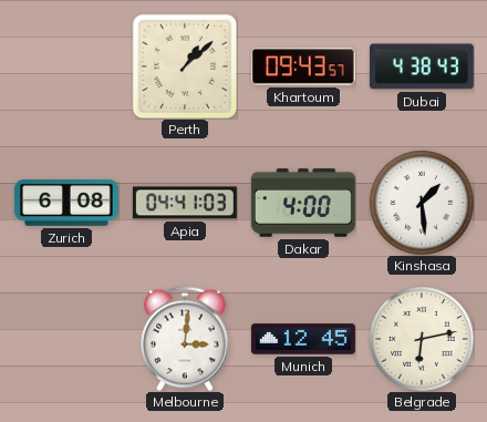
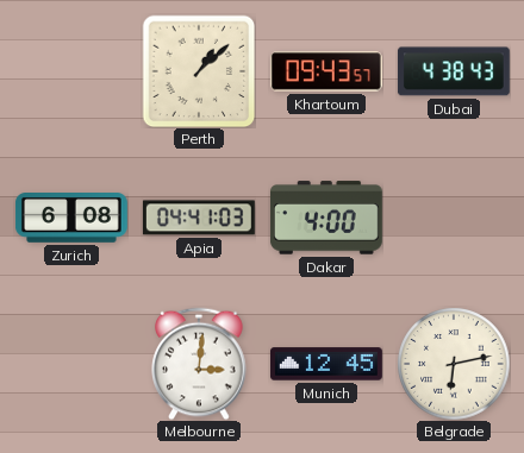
Kinshasa: 1:29 -> none (422, 203)
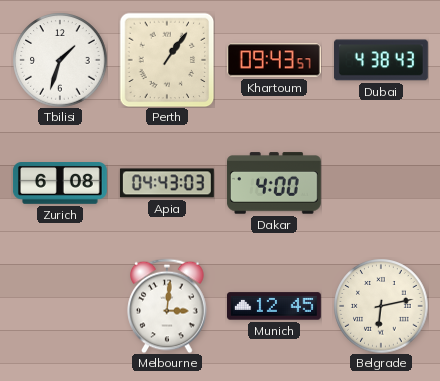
Tbilisi: none -> 1:33 (60, 60)
Perth: 1:08 -> 1:06 (167, 60)
Apia: 04:41 -> 04:43 (167, 183)
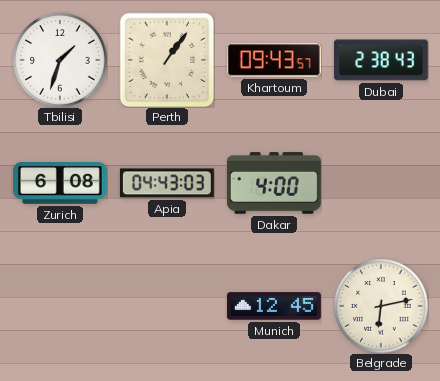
Dubai: 4:38 -> 2:38 (381, 60)
Melbourne: 3:01 -> none (167, 306)
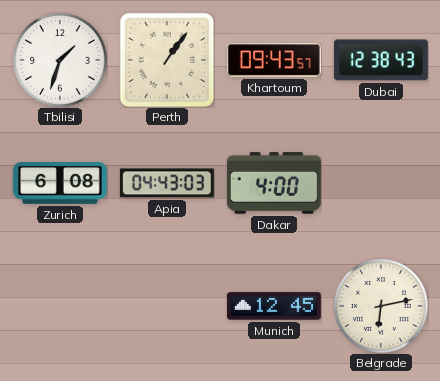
Dubai: 2:38 -> 12:38 (381, 60)
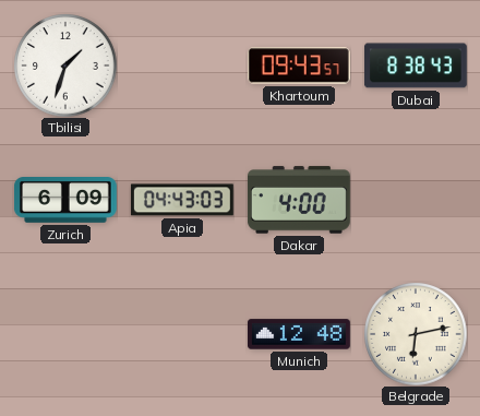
Perth: 1:06 -> none (167, 60)
Dubai: 12:38 -> 8:38 (416, 66)
Zurich: 6:08 -> 6:09 (65, 201)
Munich: 12:45 -> 12:48 (299, 334)
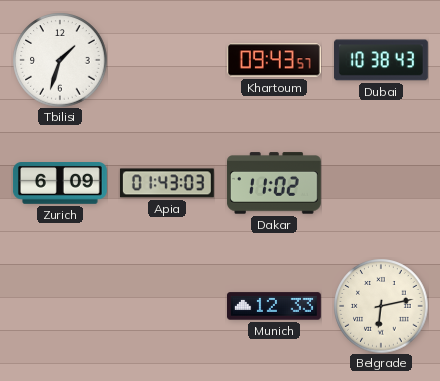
Dubai: 8:38 -> 10:38 (381, 60)
Apia: 04:43 -> 01:43 (167, 183)
Dakar: 4:00 -> 11:02 (274, 183)
Munich: 12:48 -> 12:33 (274, 306)
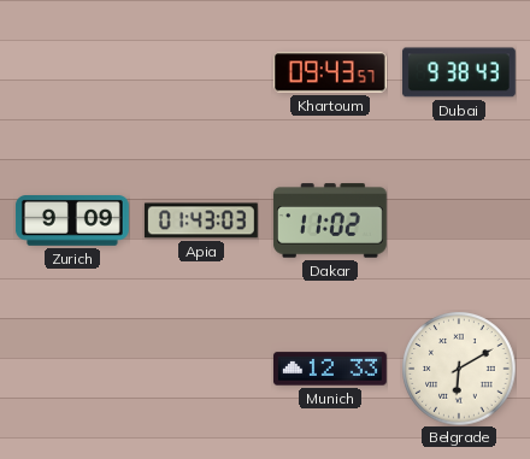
Tbilisi: 1:33 -> none (60, 60)
Dubai: 10:38 -> 9:38 (459, 72)
Zurich: 6:09 -> 9:09 (72, 222)
Belgrade: 6:13 -> 6:10 (459, 369)
